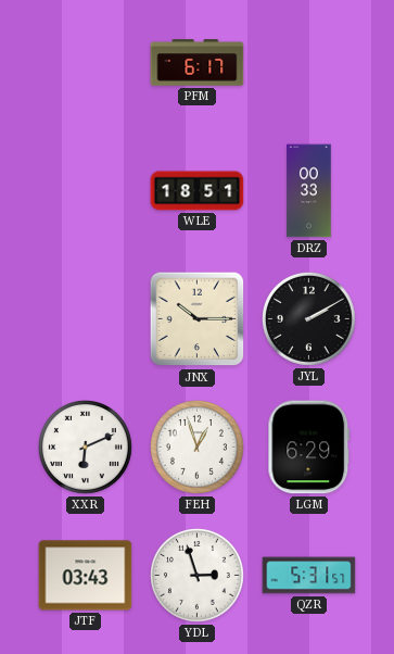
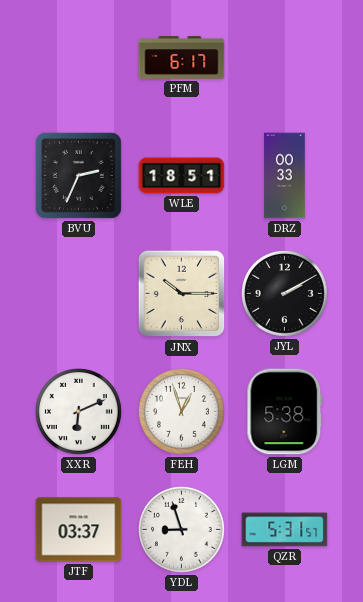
BVU: none -> 2:34 (78, 175)
LGM: 6:29 -> 5:38 (285, 412)
JTF: 03:43 -> 03:37 (79, 530)
YDL: 2:57 -> 8:57 (182, 530)
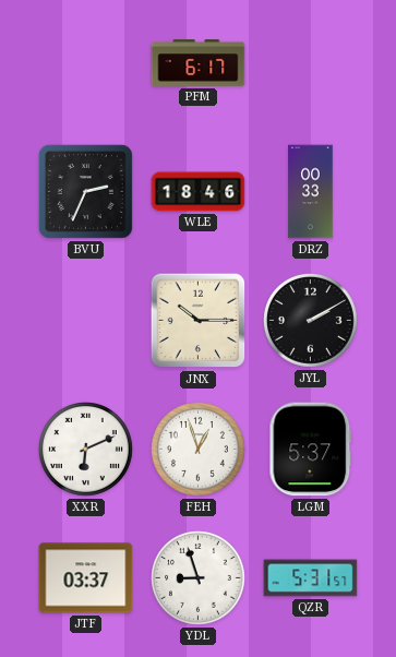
WLE: 18:51 -> 18:46 (199, 192)
LGM: 5:38 -> 5:37 (311, 450)
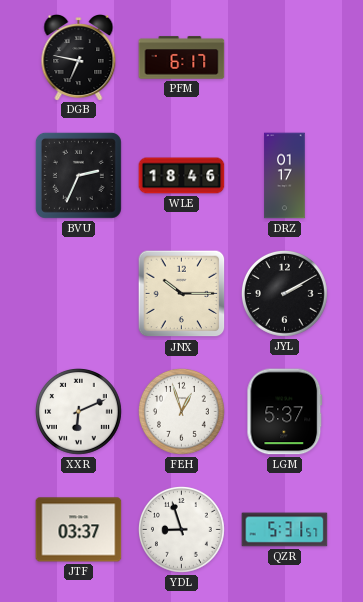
DGB: none -> 6:47 (79, 58)
DRZ: 00:33 -> 01:17 (285, 176)
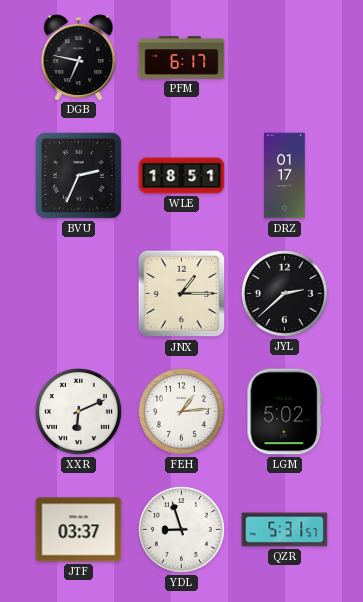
WLE: 18:46 -> 18:51 (182, 176)
JNX: 10:15 -> 1:15 (182, 294)
JYL: 2:10 -> 2:38 (285, 294)
FEH: 12:57 -> 1:14 (182, 412)
LGM: 5:37 -> 5:02 (285, 412)
